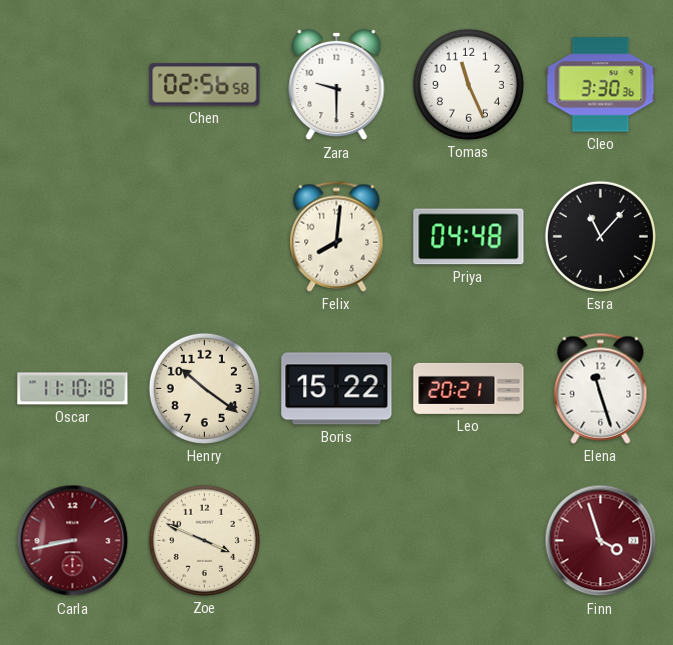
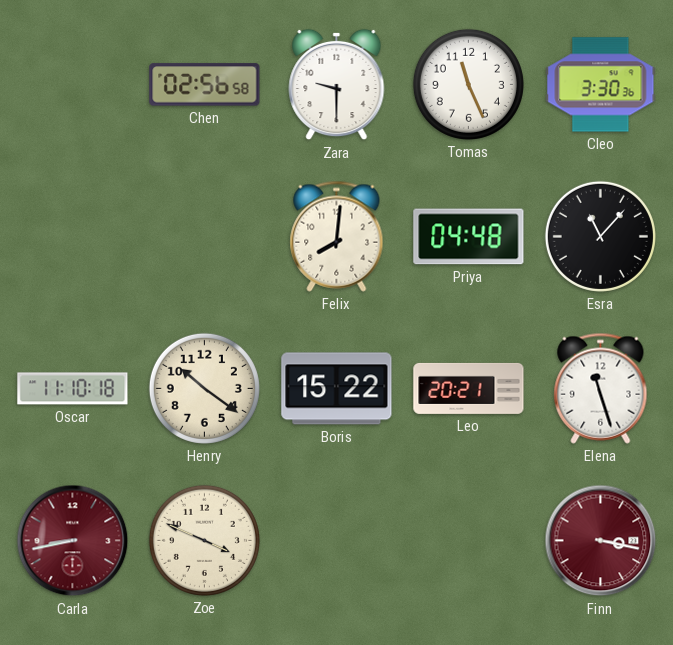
Finn: 3:57 -> 3:17 (601, 541)
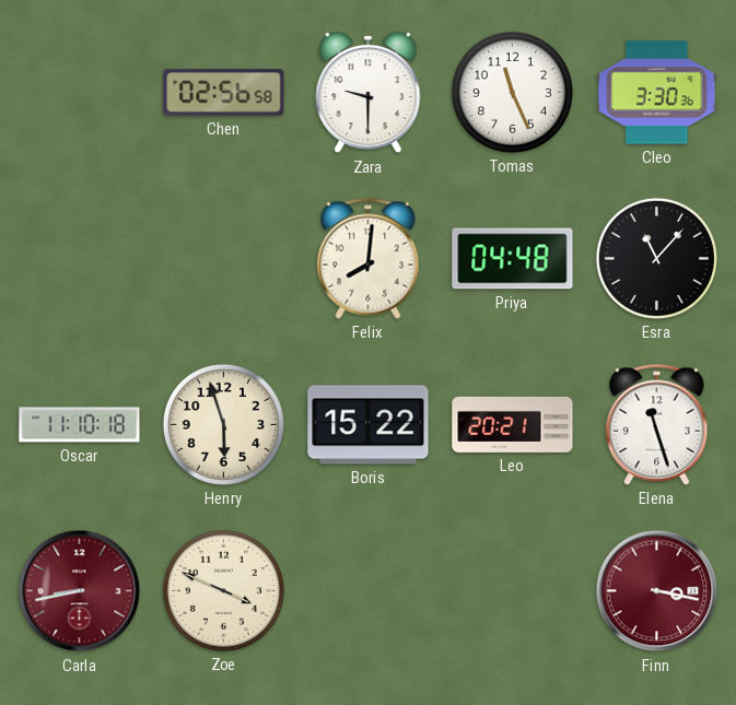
Henry: 10:21 -> 5:57 (223, 424)
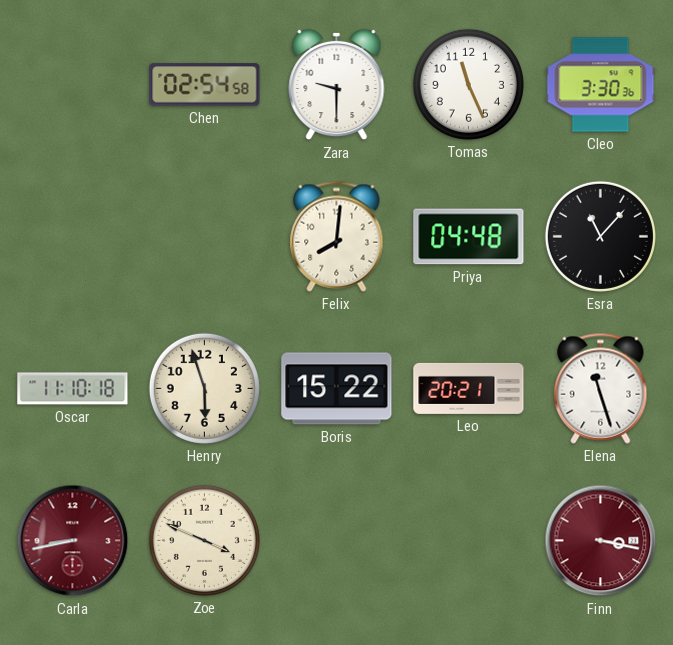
Chen: 02:56 -> 02:54 (205, 85)
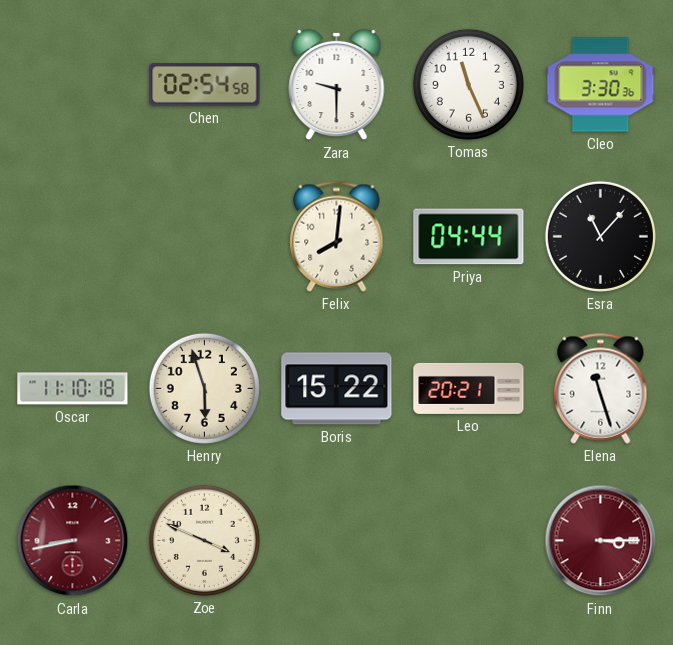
Priya: 04:48 -> 04:44 (469, 237)
Finn: 3:17 -> 3:15 (601, 541)
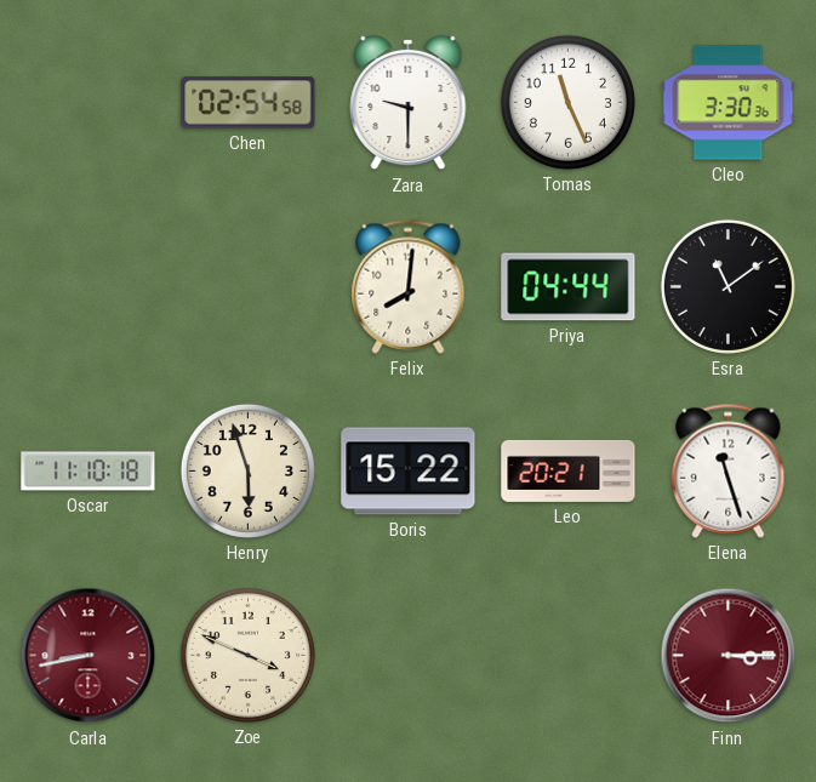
Esra: 11:07 -> 11:09 (727, 286)
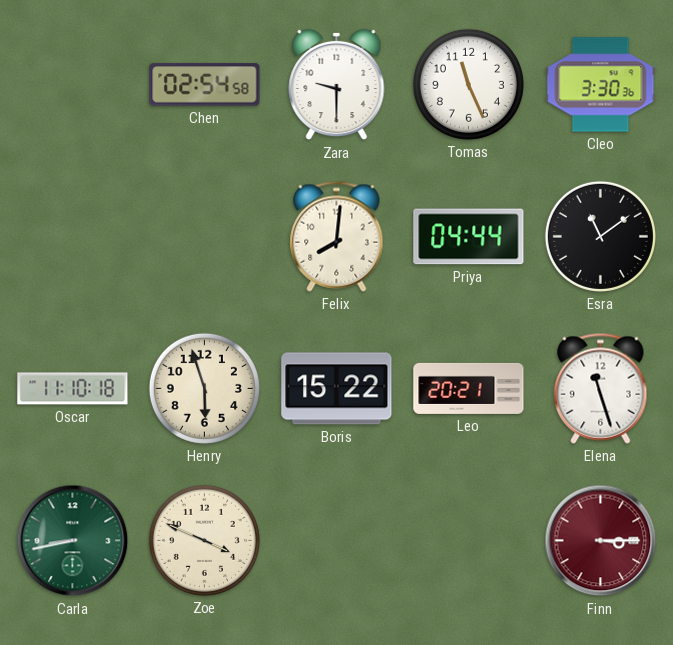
Carla dial: burgundy -> green (73, 541)
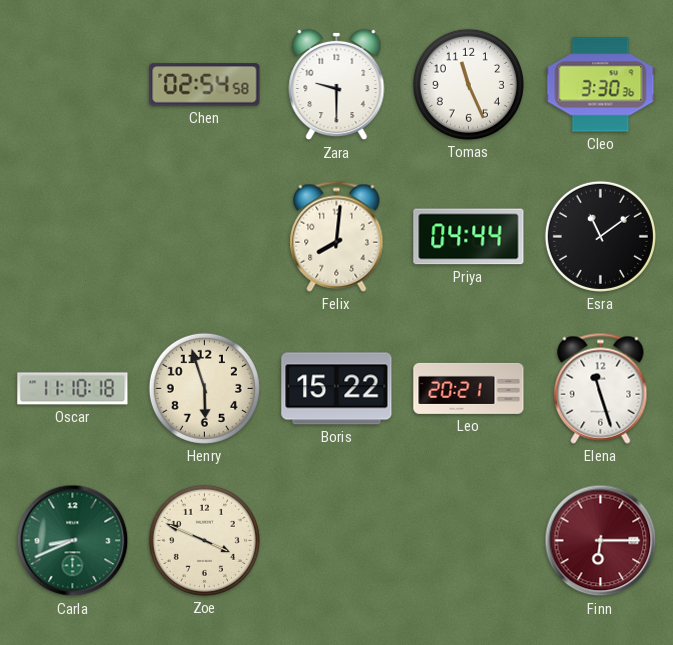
Carla: 8:43 -> 8:41 (73, 541)
Finn: 3:15 -> 6:15 (601, 541)
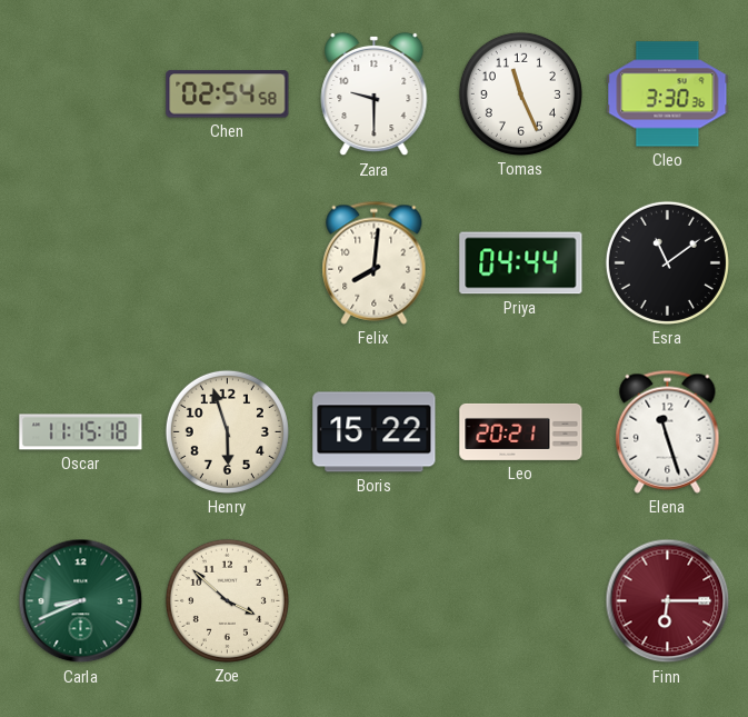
Oscar: 11:10 -> 11:15 (81, 432)
Zoe: 3:49 -> 3:52 (227, 600)
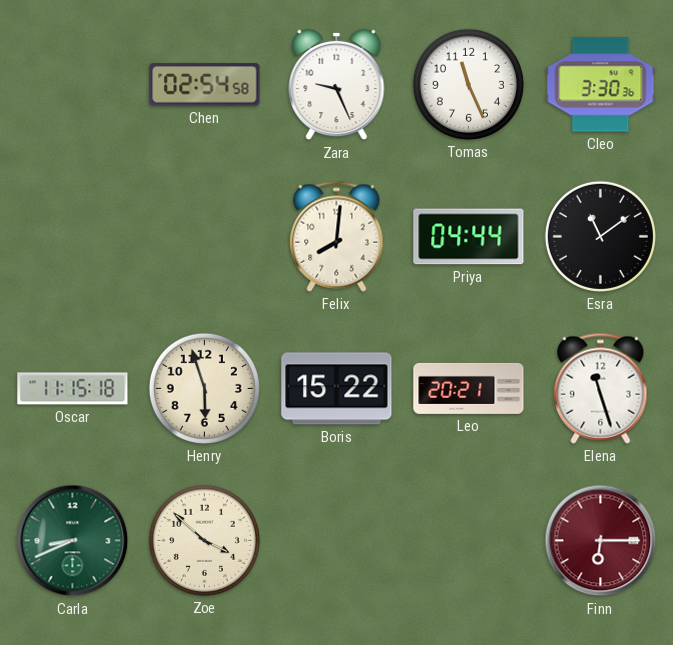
Zara: 9:30 -> 9:26 (337, 85)
